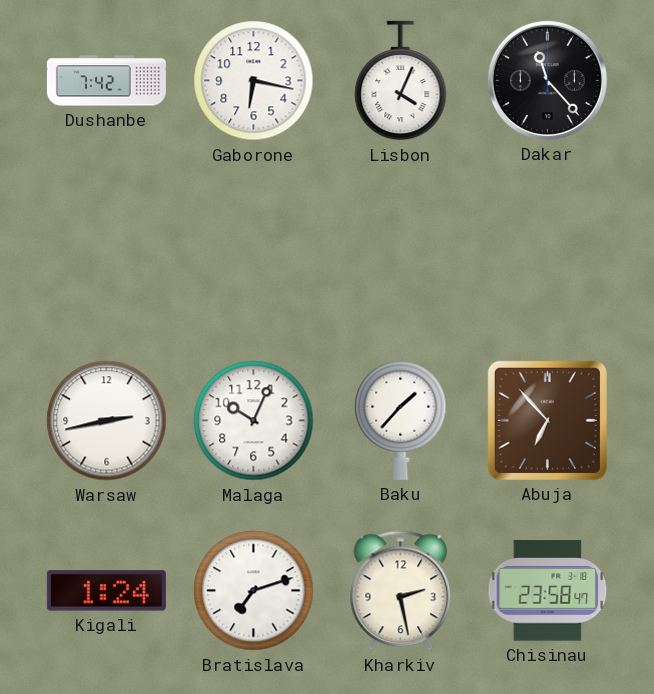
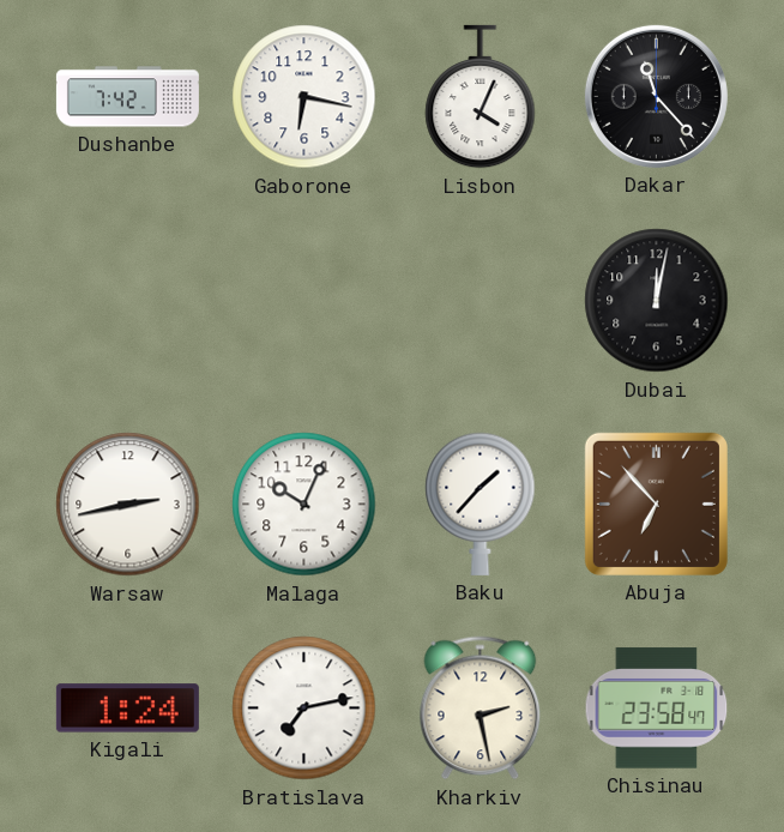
Dubai: none -> 12:02 (657, 301)
Bratislava: 7:12 -> 7:13 (304, 709)
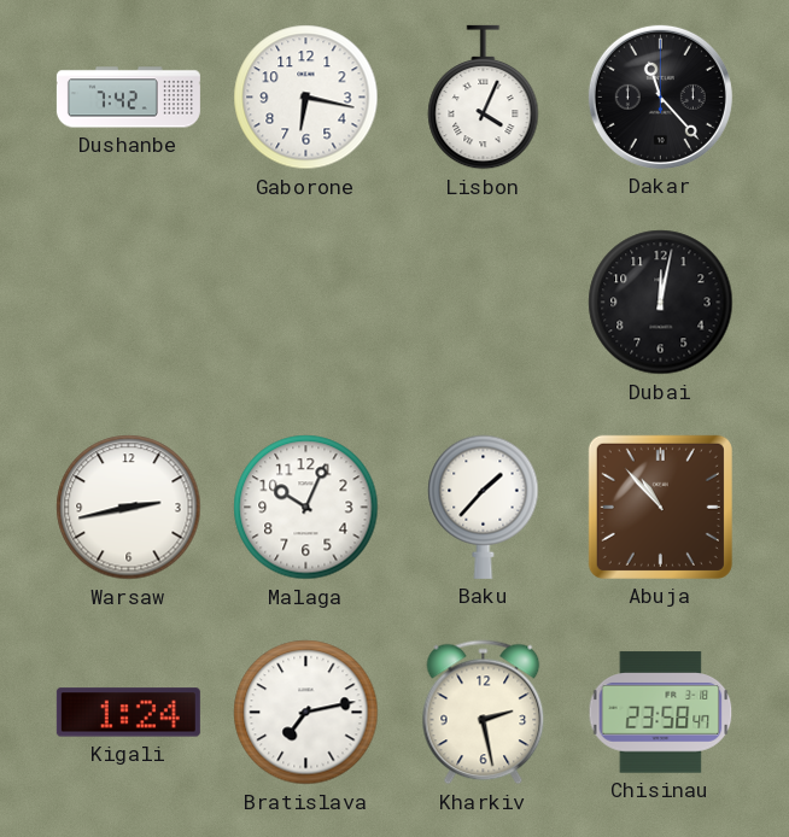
Abuja: 6:53 -> 10:53 (660, 507)
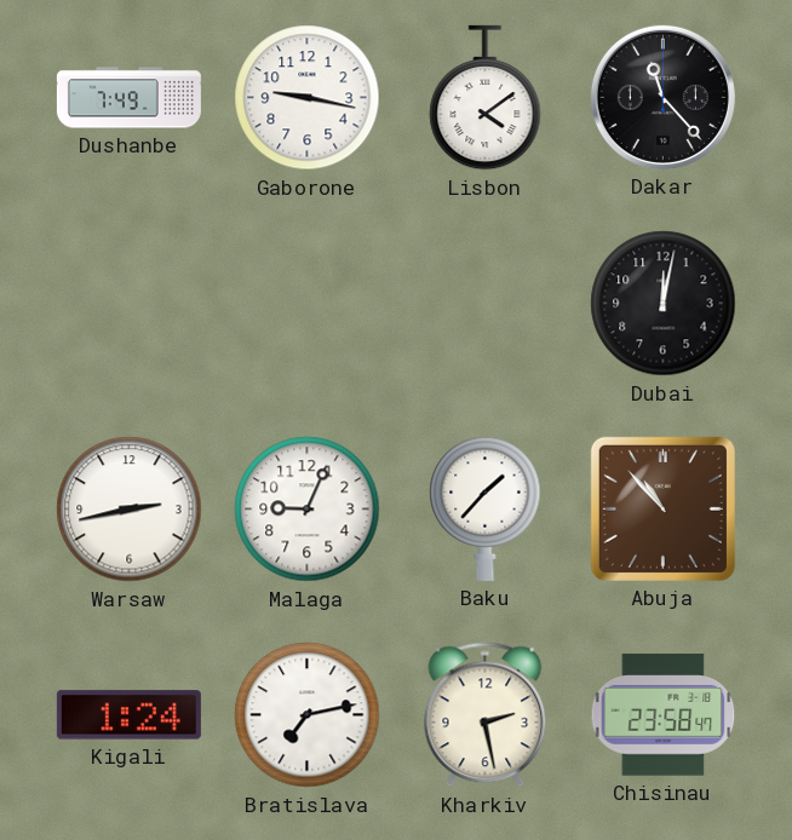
Dushanbe: 7:42 -> 7:49 (128, 98)
Gaborone: 6:17 -> 9:17 (308, 98)
Lisbon: 4:04 -> 4:09 (486, 98)
Malaga: 10:04 -> 9:04 (308, 510)
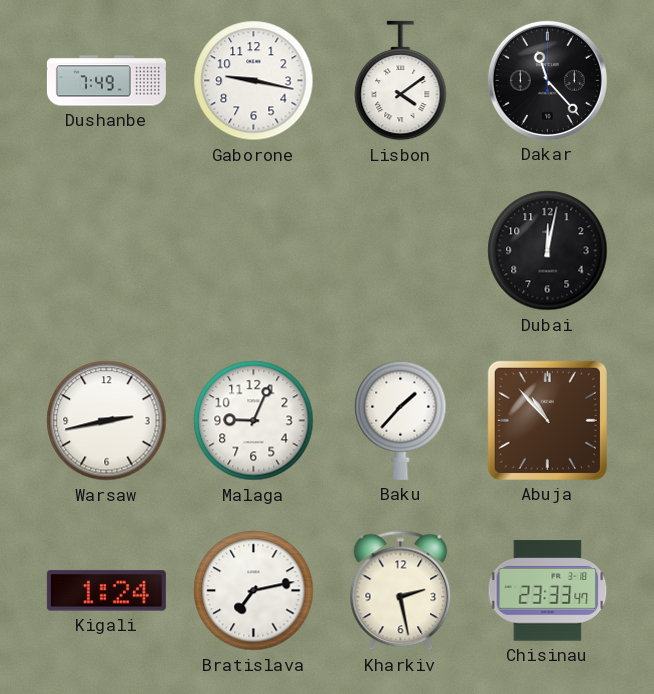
Chisinau: 23:58 -> 23:33 (548, 591)
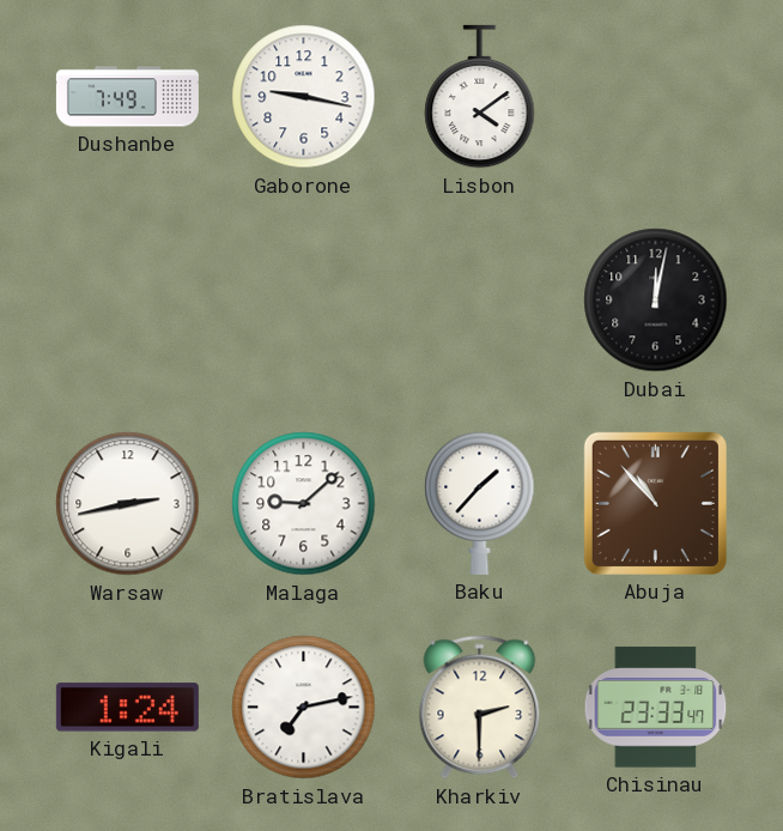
Dakar: 11:23 -> none (547, 80)
Malaga: 9:04 -> 9:08 (304, 504)
Kharkiv: 2:28 -> 2:30 (480, 708)
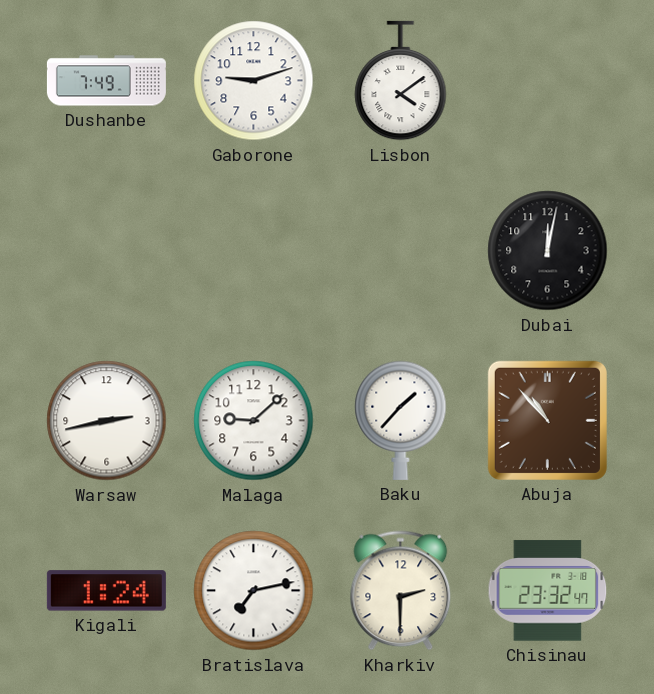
Gaborone: 9:17 -> 9:12 (254, 81)
Chisinau: 23:33 -> 23:32 (548, 591)
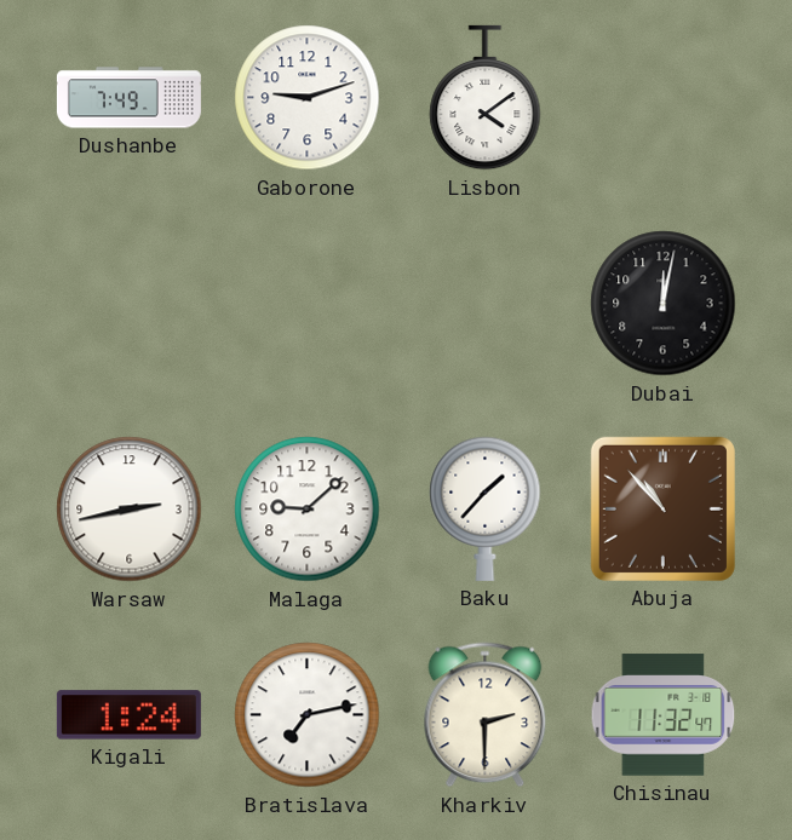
Chisinau: 23:32 -> 11:32 (664, 715)
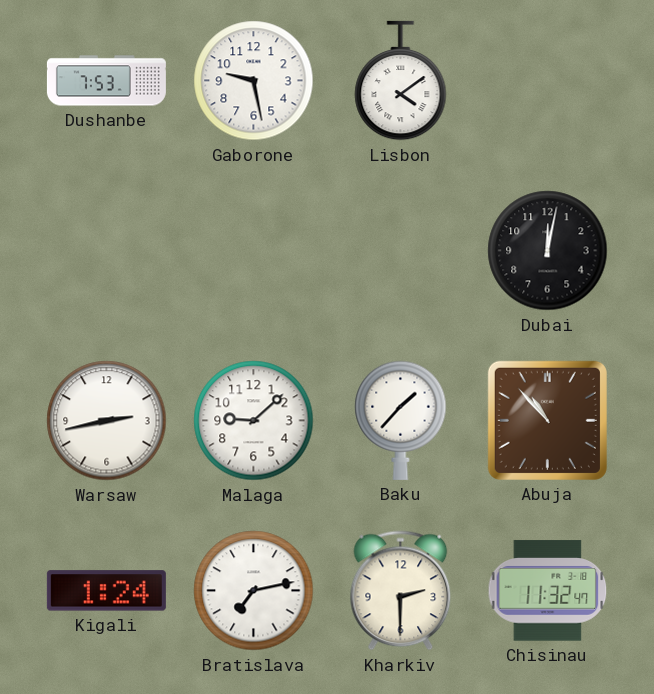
Dushanbe: 7:49 -> 7:53 (106, 81)
Gaborone: 9:12 -> 9:28 (254, 81)
